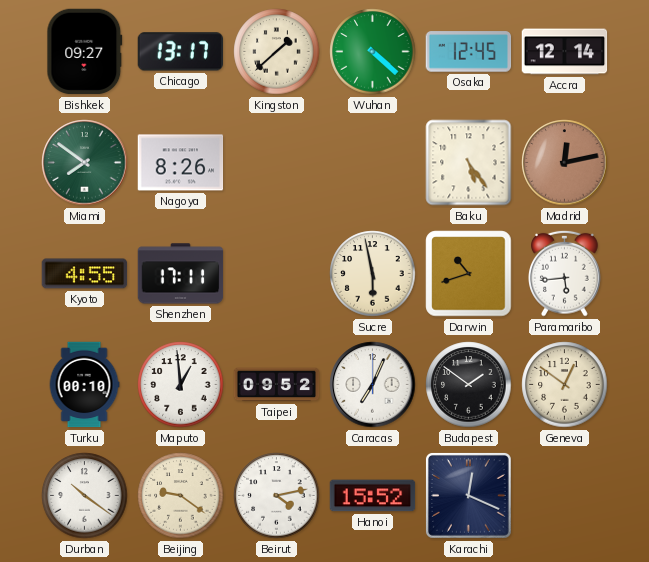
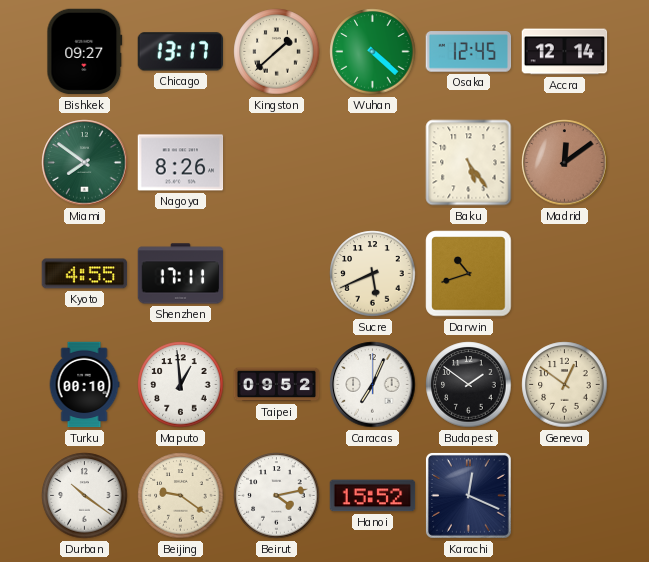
Madrid: 12:13 -> 12:09 (565, 163)
Sucre: 5:58 -> 5:41 (373, 274)
Paramaribo: 5:44 -> none (565, 273)
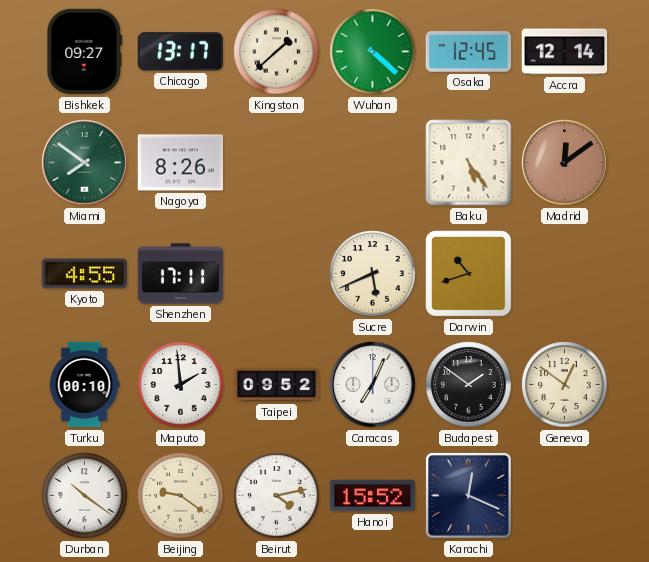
Maputo: 12:59 -> 1:59 (181, 385)
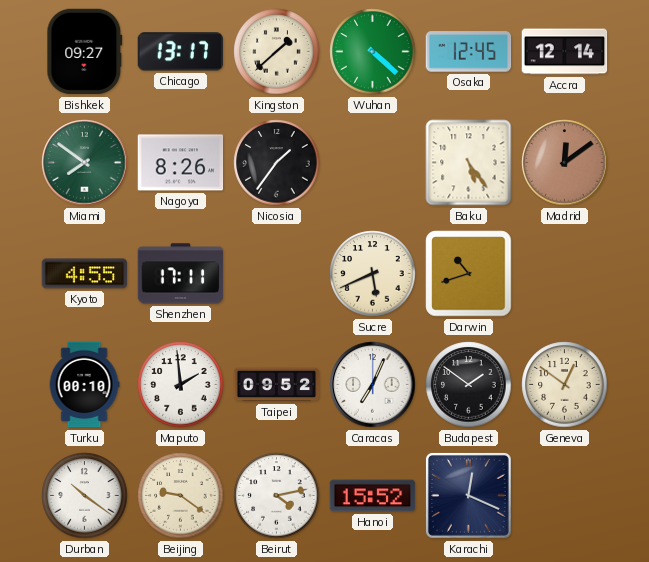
Nicosia: none -> 1:36 (277, 163)
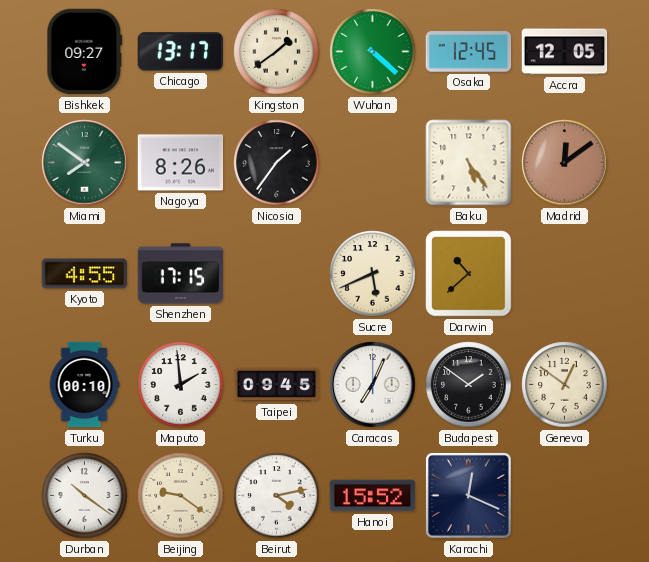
Kingston: 1:38 -> 1:39 (277, 52)
Accra: 12:14 -> 12:05 (565, 52)
Shenzhen: 17:11 -> 17:15 (181, 274)
Darwin: 10:42 -> 10:38 (469, 274)
Taipei: 09:52 -> 09:45 (277, 385)
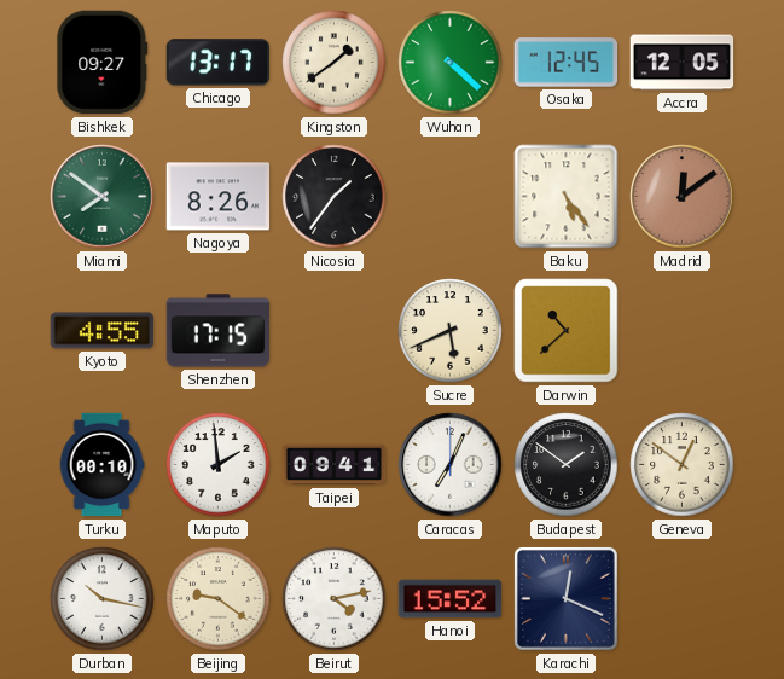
Taipei: 09:45 -> 09:41 (335, 465)
Durban: 10:21 -> 10:17 (103, 599)
